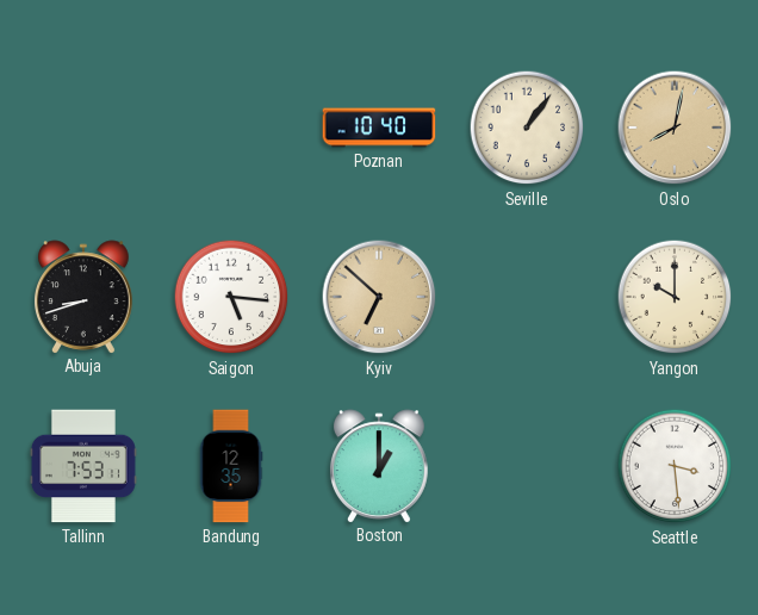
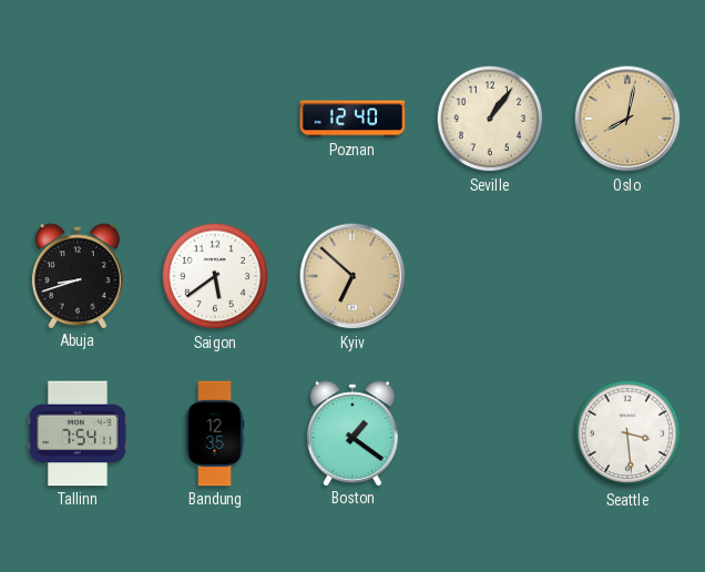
Poznan: 10:40 -> 12:40 (352, 119)
Saigon: 5:16 -> 5:39 (215, 276)
Yangon: 10:00 -> none (675, 297)
Tallinn: 7:53 -> 7:54 (78, 433)
Boston: 1:00 -> 1:21 (352, 433)
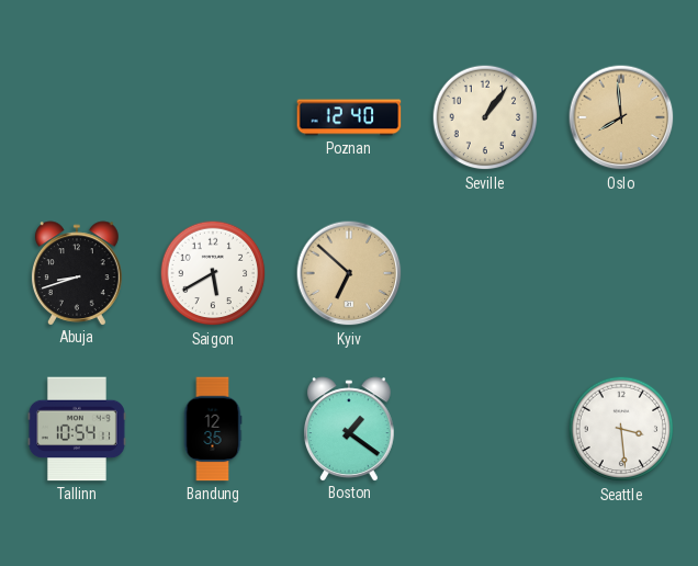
Oslo: 8:02 -> 7:59 (621, 117)
Saigon: 5:39 -> 5:40 (213, 273)
Tallinn: 7:54 -> 10:54 (77, 429)
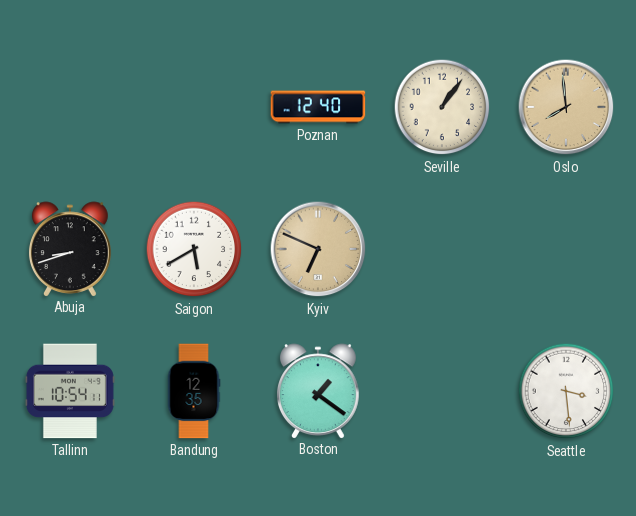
Kyiv: 6:52 -> 6:49 (318, 249)
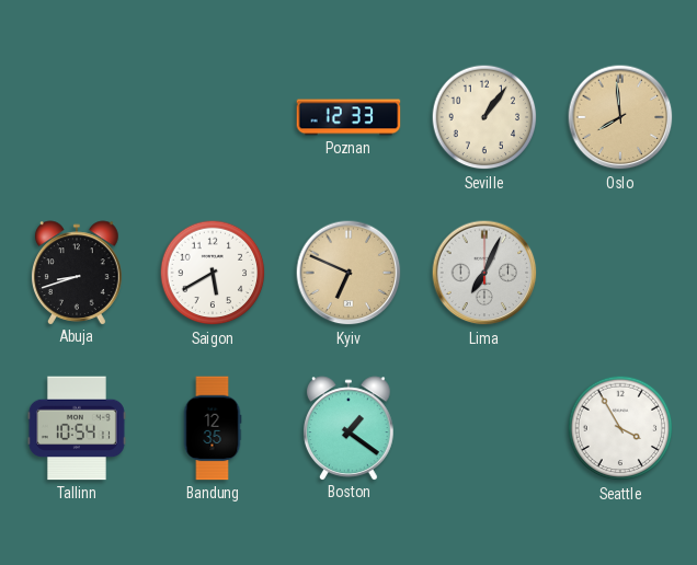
Poznan: 12:40 -> 12:33 (348, 117)
Lima: none -> 7:04 (484, 273)
Seattle: 3:29 -> 3:55 (620, 428)
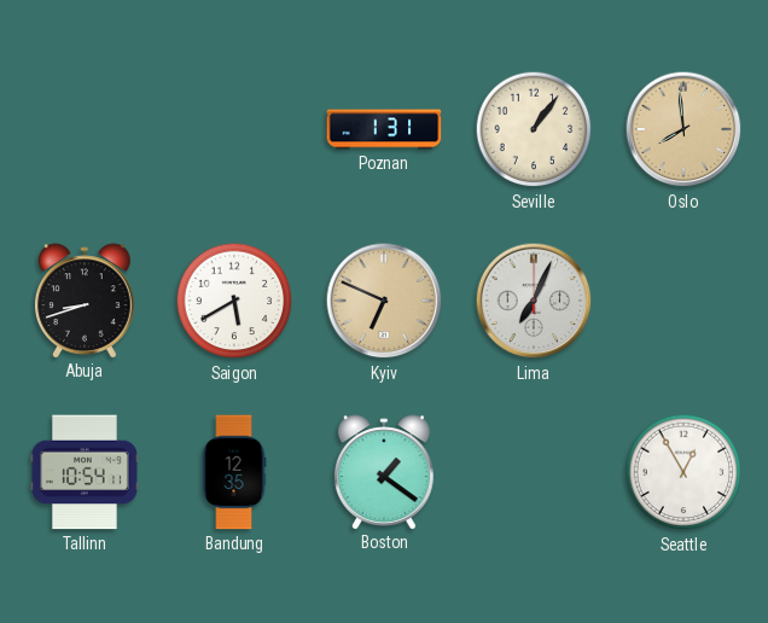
Poznan: 12:33 -> 1:31 (384, 129)
Seattle: 3:55 -> 12:55 (683, 472)
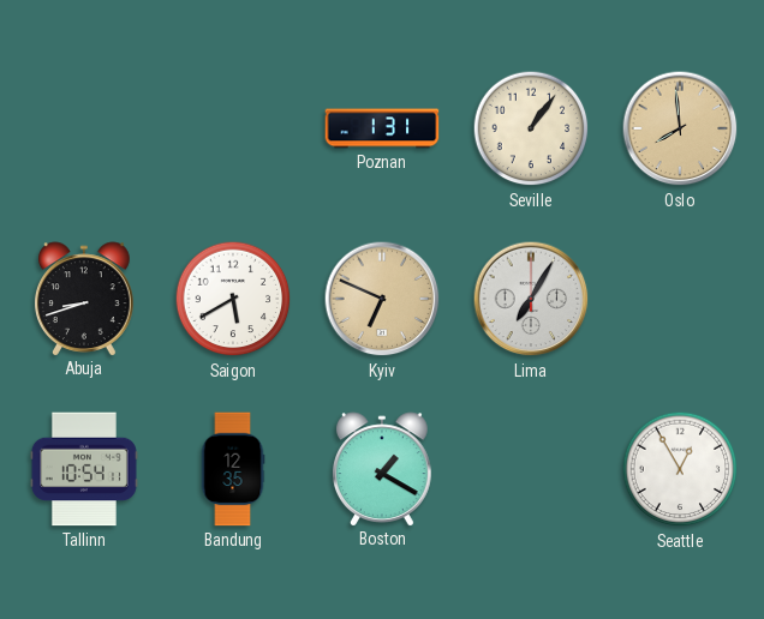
Lima: 7:04 -> 7:05 (531, 299)
Boston: 1:21 -> 1:20 (382, 469)
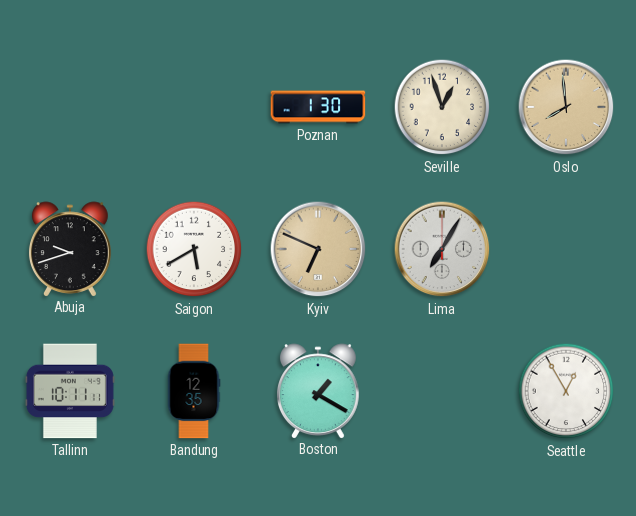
Poznan: 1:31 -> 1:30 (318, 107)
Seville: 1:06 -> 12:57 (442, 107)
Abuja: 8:42 -> 9:42 (70, 249)
Tallinn: 10:54 -> 10:11 (70, 391)
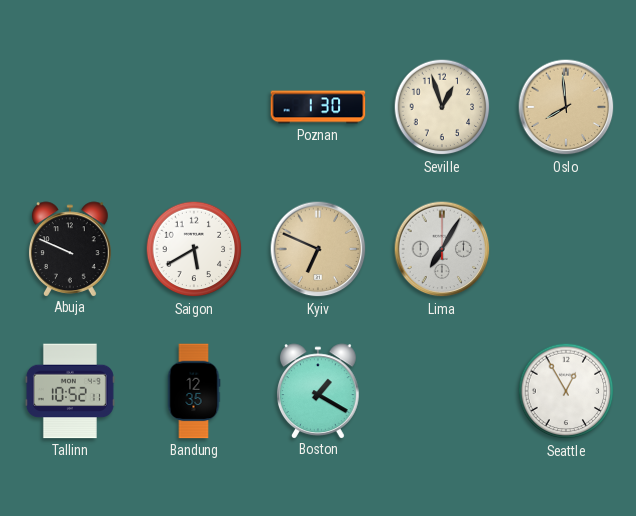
Abuja: 9:42 -> 9:49 (70, 249)
Tallinn: 10:11 -> 10:52 (70, 391)
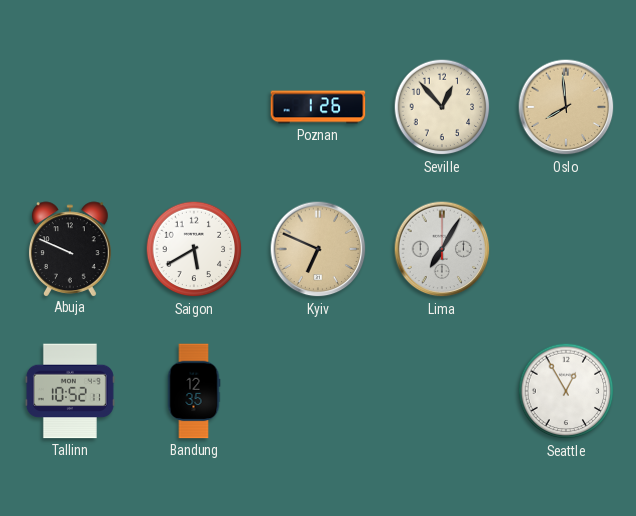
Poznan: 1:30 -> 1:26 (318, 107)
Seville: 12:57 -> 12:53 (442, 107)
Boston: 1:20 -> none (318, 391)
